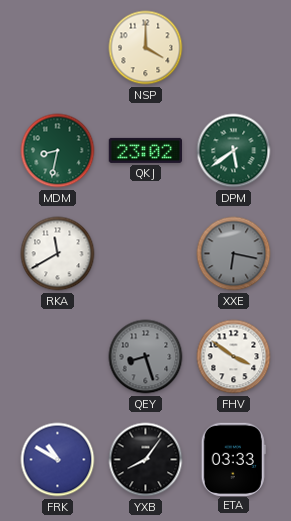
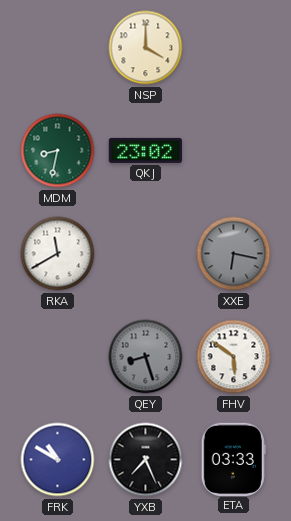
DPM: 5:39 -> none (234, 151)
FHV: 3:51 -> 5:51 (234, 357)
YXB: 8:06 -> 7:26 (146, 460)
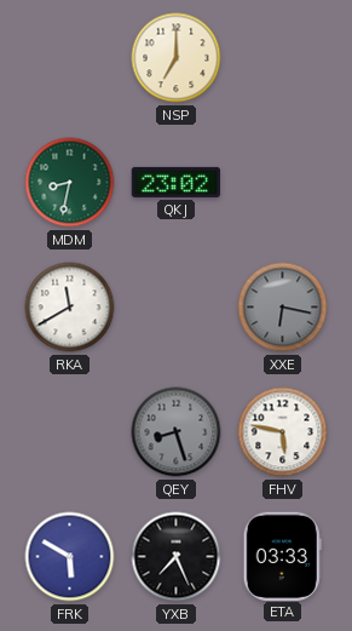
NSP: 4:00 -> 7:00 (177, 58)
FHV: 5:51 -> 5:47 (283, 432)
FRK: 10:50 -> 5:50 (70, 557)
